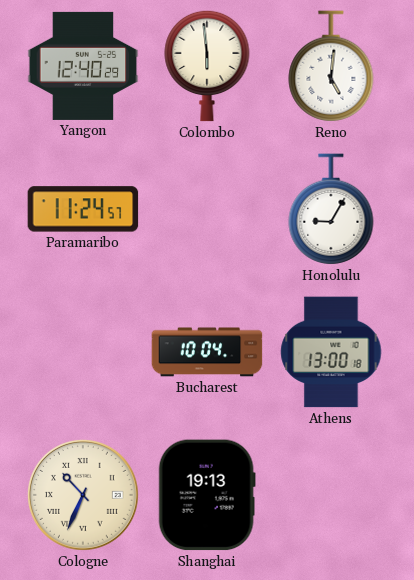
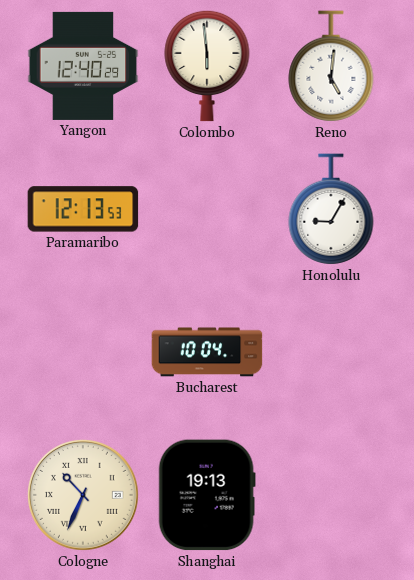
Paramaribo: 11:24 -> 12:13 (83, 209)
Athens: 13:00 -> none (331, 352)
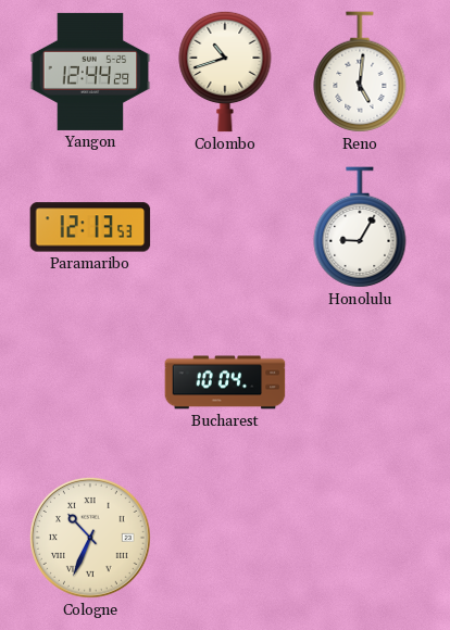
Yangon: 12:40 -> 12:44 (90, 72)
Colombo: 5:59 -> 10:42 (225, 72)
Shanghai: 19:13 -> none (207, 495)
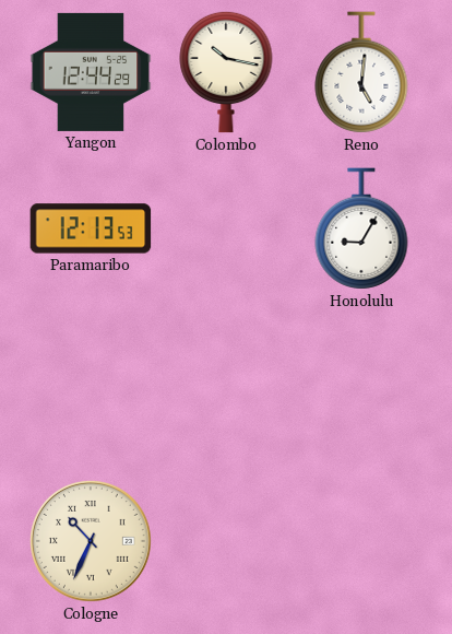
Colombo: 10:42 -> 10:17 (226, 72)
Bucharest: 10:04 -> none (225, 382)
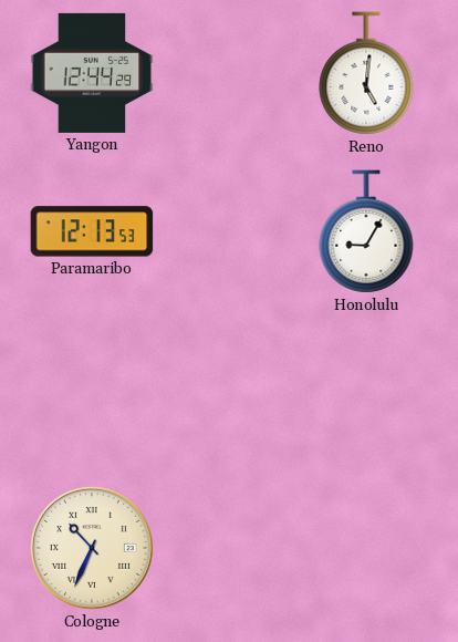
Colombo: 10:17 -> none (226, 72)
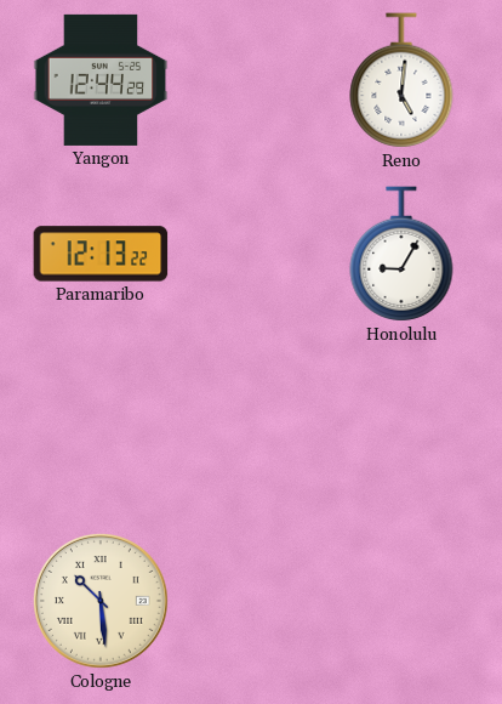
Paramaribo: 12:13:53 -> 12:13:22 (101, 254)
Cologne: 10:34 -> 10:29 (101, 601)
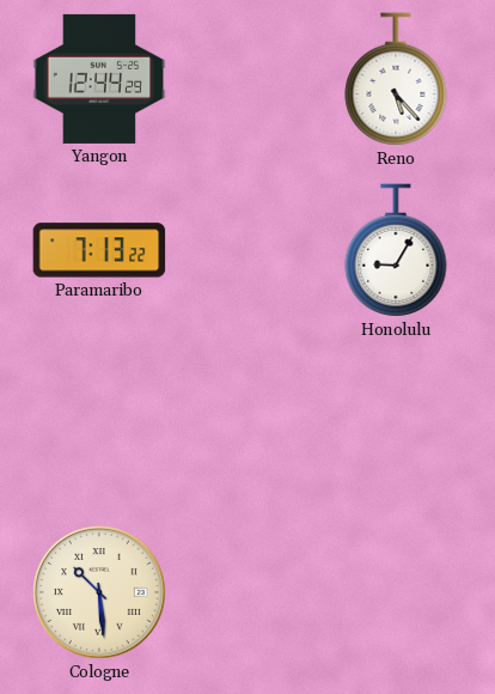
Reno: 5:01 -> 5:23 (396, 79)
Paramaribo: 12:13 -> 7:13 (99, 250)
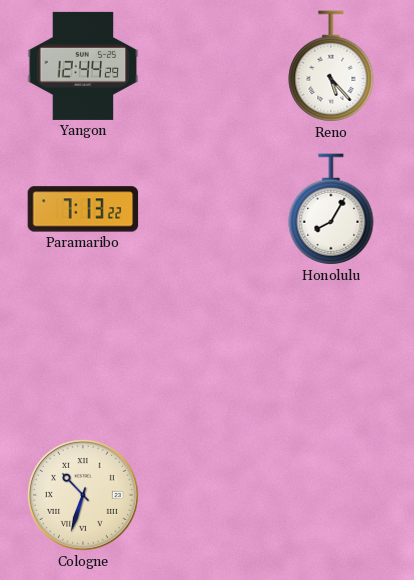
Honolulu: 9:05 -> 8:05 (331, 209)
Cologne: 10:29 -> 10:33 (83, 495)
